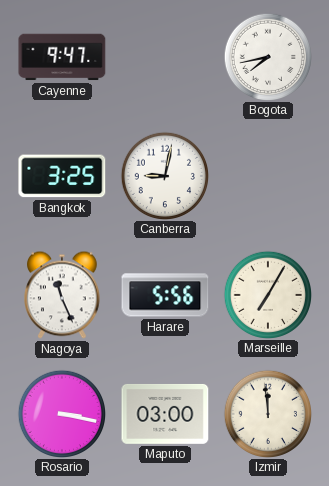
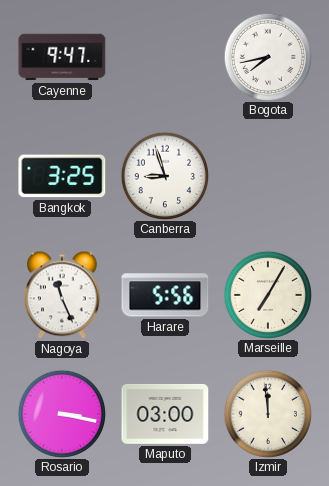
Canberra: 9:02 -> 8:57 (164, 175)
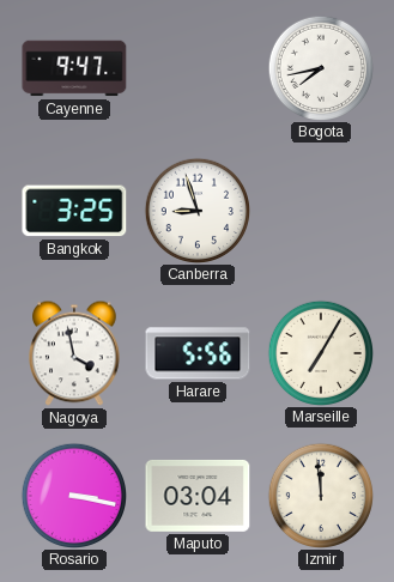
Nagoya: 11:26 -> 3:58 (75, 353)
Maputo: 03:00 -> 03:04 (198, 496)
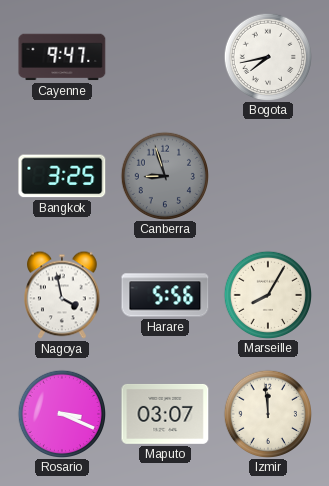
Canberra dial: white -> grey (164, 175)
Marseille: 7:05 -> 8:05 (267, 294)
Rosario: 3:17 -> 3:19 (61, 413)
Maputo: 03:04 -> 03:07 (165, 414)
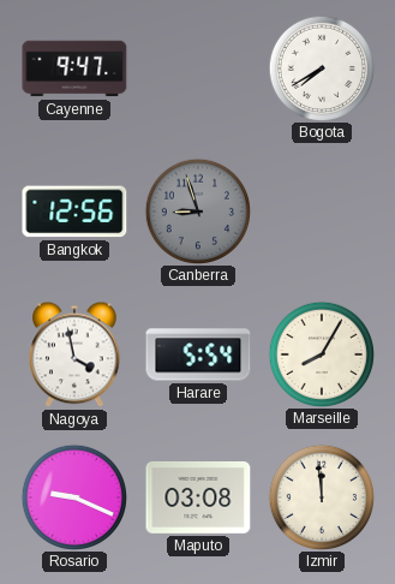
Bogota: 7:43 -> 7:40 (321, 67)
Bangkok: 3:25 -> 12:56 (74, 211)
Harare: 5:56 -> 5:54 (198, 354)
Rosario: 3:19 -> 9:19 (73, 496)
Maputo: 03:07 -> 03:08 (198, 497)
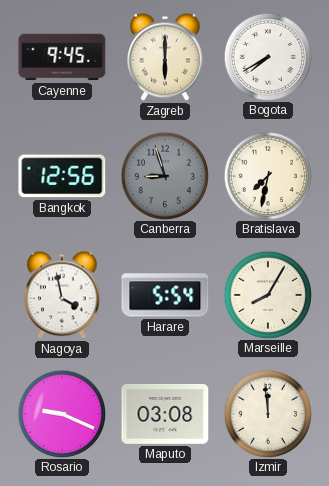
Cayenne: 9:47 -> 9:45 (62, 57)
Zagreb: none -> 6:00 (166, 57)
Bratislava: none -> 7:32 (267, 175)
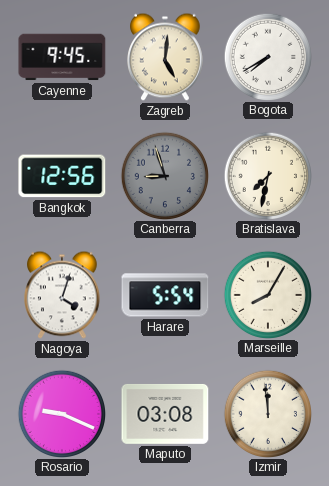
Zagreb: 6:00 -> 5:01 (166, 57)
Nagoya: 3:58 -> 4:03 (63, 295)
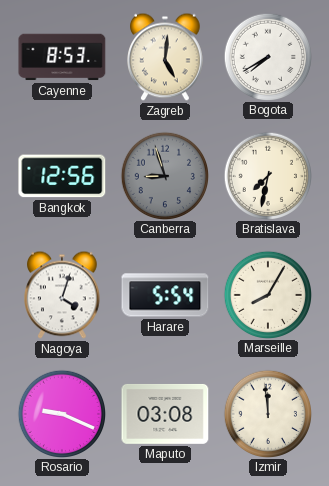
Cayenne: 9:45 -> 8:53 (62, 57)
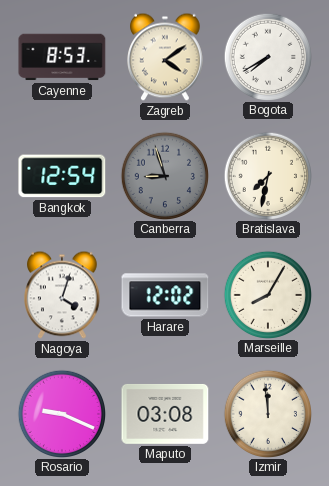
Zagreb: 5:01 -> 4:09 (166, 57)
Bangkok: 12:56 -> 12:54 (62, 176)
Harare: 5:54 -> 12:02 (165, 295)
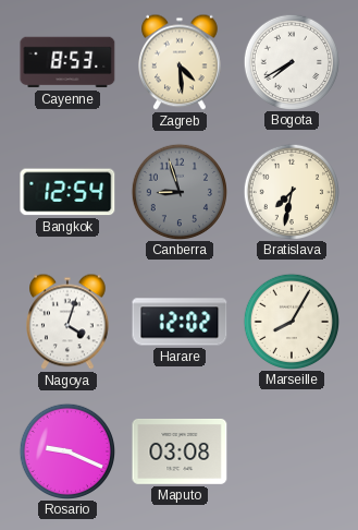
Zagreb: 4:09 -> 4:29 (181, 62)
Izmir: 11:59 -> none (267, 413)
